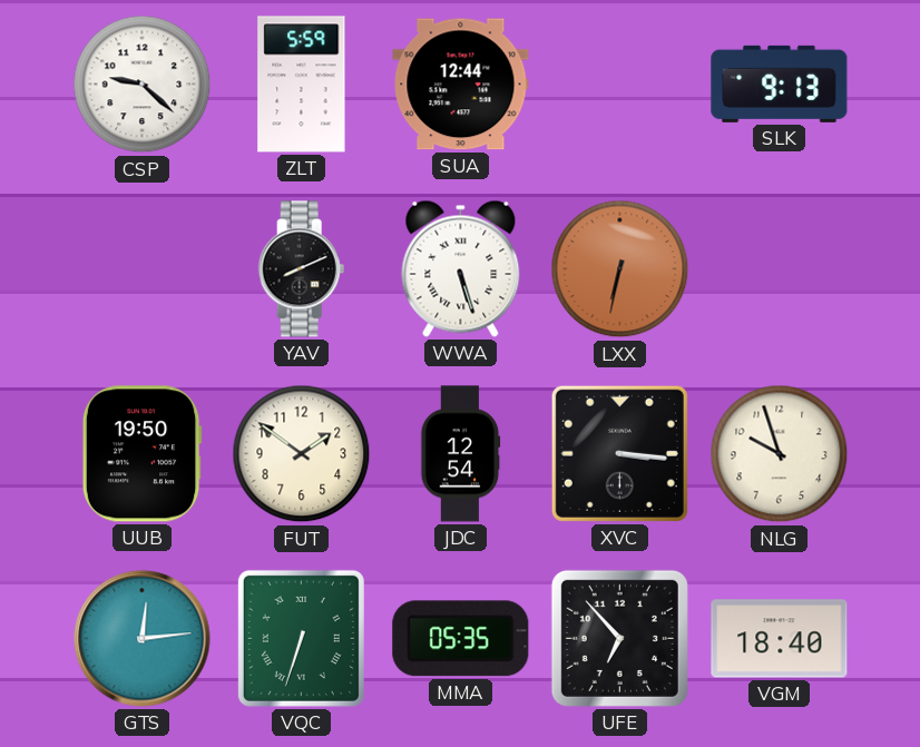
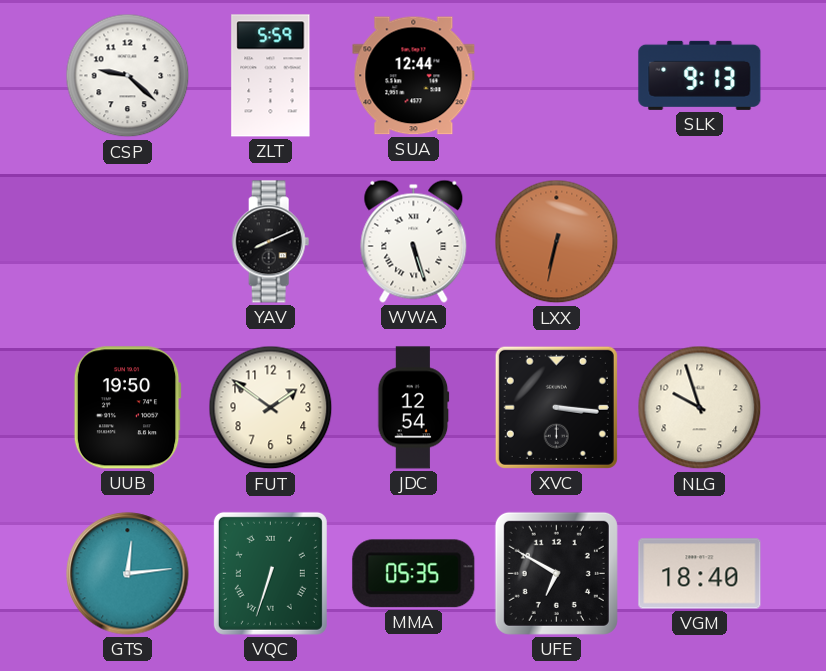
UFE: 6:53 -> 6:50 (556, 573)
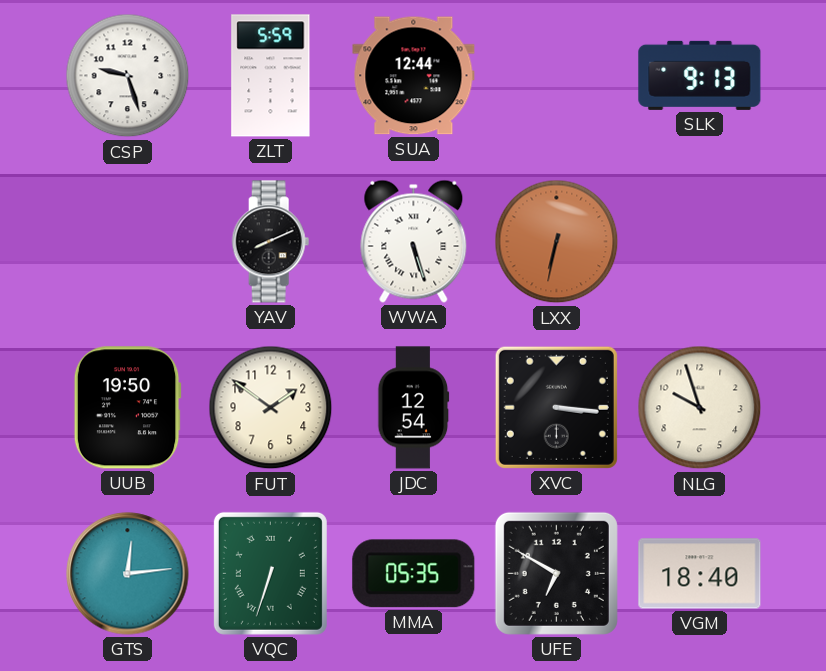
CSP: 9:22 -> 9:27 (128, 76)
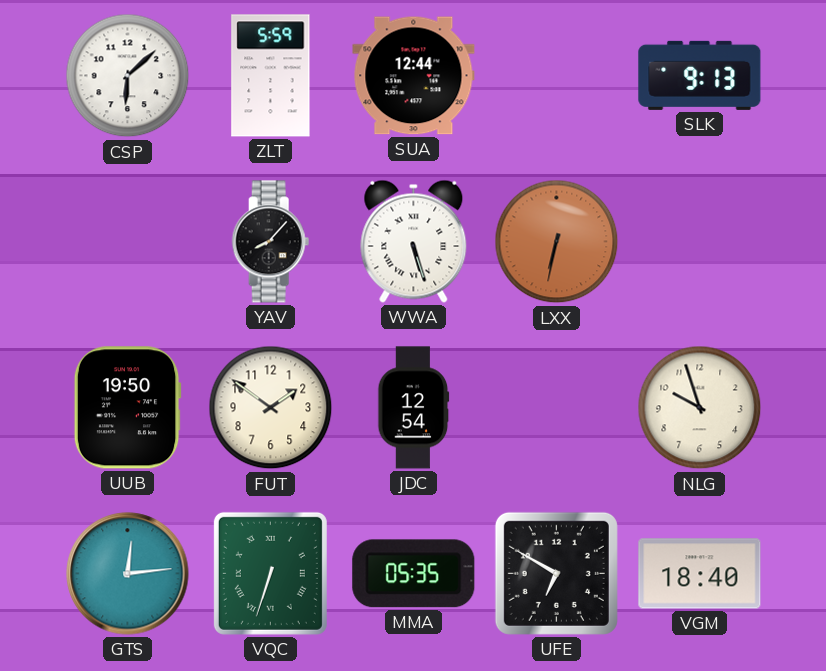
CSP: 9:27 -> 6:08 (128, 76)
YAV: 8:11 -> 8:07 (271, 242)
XVC: 3:16 -> none (556, 407)
